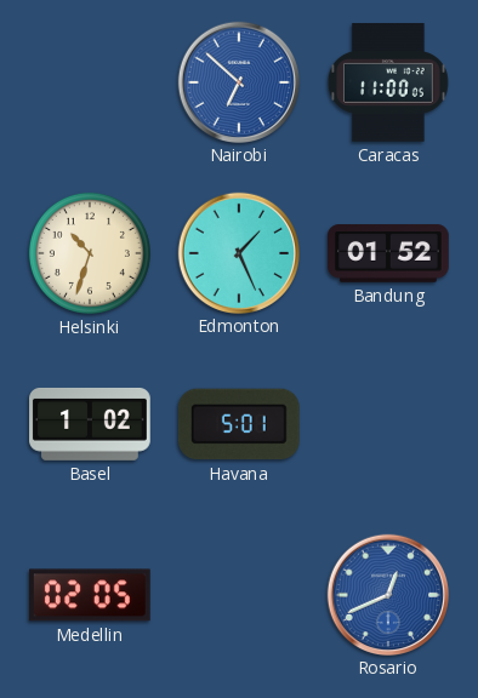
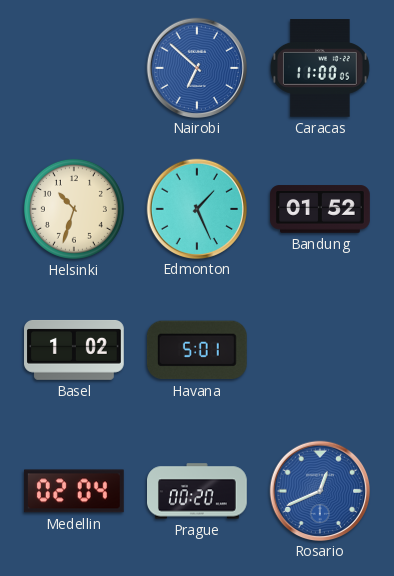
Medellin: 02:05 -> 02:04 (74, 491)
Prague: none -> 00:20 (198, 491)
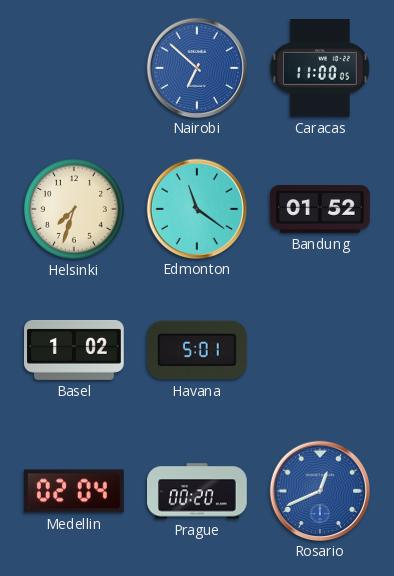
Helsinki: 10:33 -> 7:33 (74, 209)
Edmonton: 1:26 -> 11:21 (196, 208)
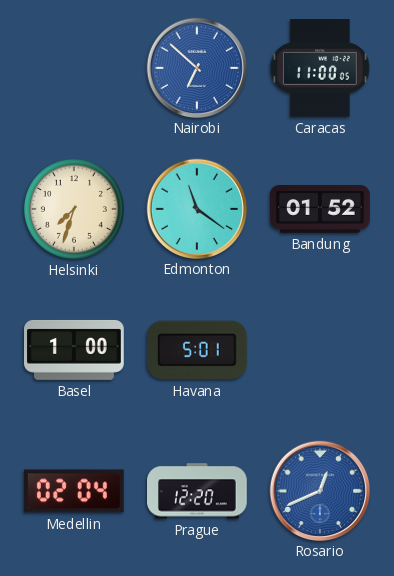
Basel: 1:02 -> 1:00 (75, 350)
Prague: 00:20 -> 12:20 (198, 491)
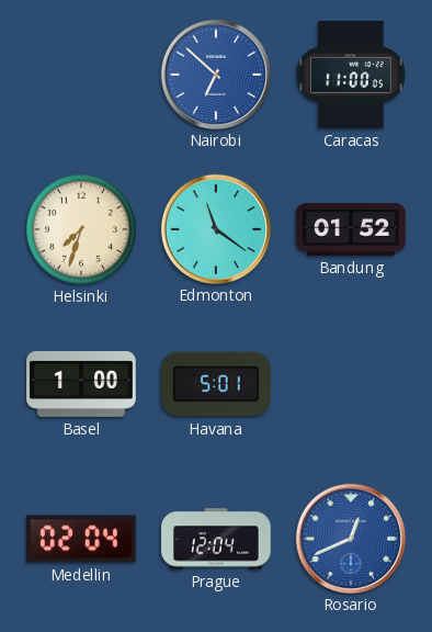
Prague: 12:20 -> 12:04 (217, 539)
